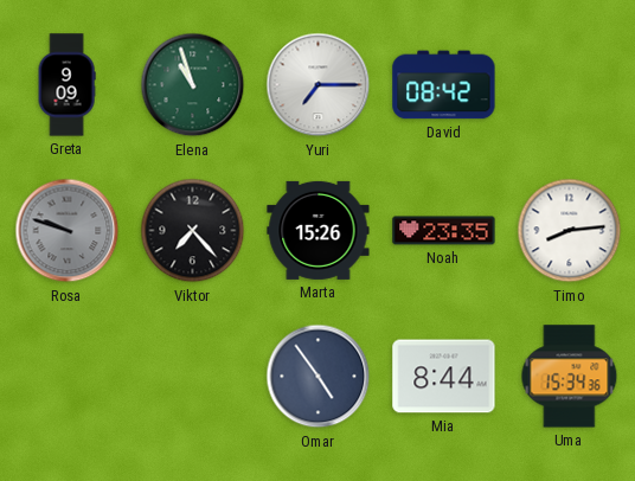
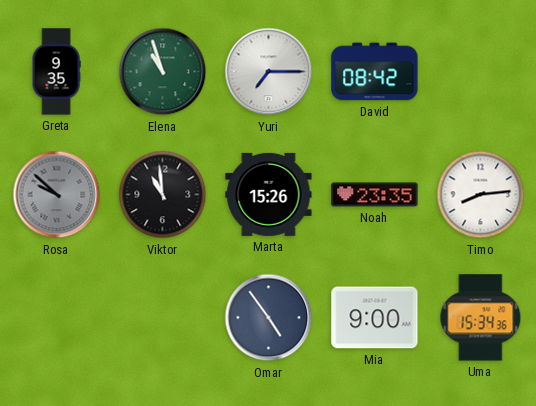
Greta: 9:09 -> 9:35 (56, 72)
Rosa: 9:48 -> 9:52 (57, 195)
Viktor: 7:23 -> 10:59 (163, 195)
Mia: 8:44 -> 9:00 (375, 318)
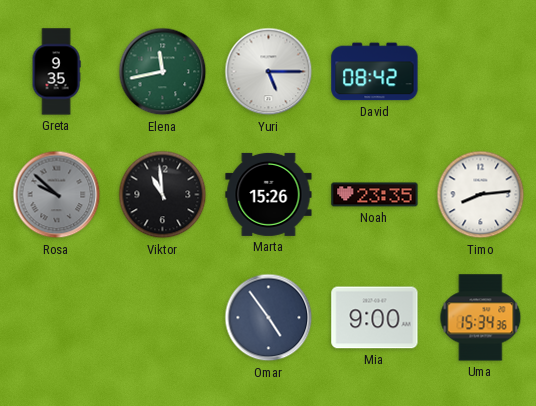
Elena: 10:57 -> 11:43 (163, 72)
Yuri: 7:15 -> 5:15 (269, 72)
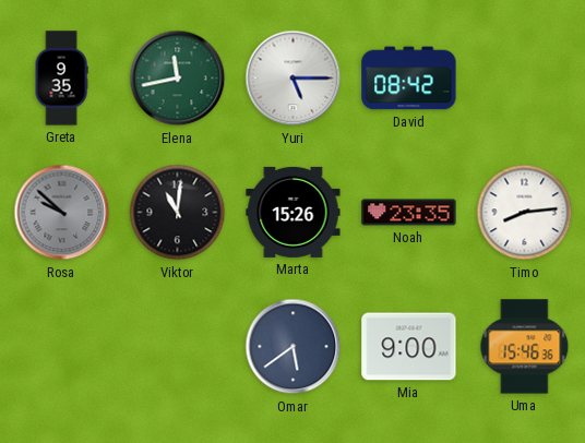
Viktor: 10:59 -> 11:01 (178, 213)
Omar: 4:54 -> 5:39 (294, 347)
Uma: 15:34 -> 15:46 (525, 347)
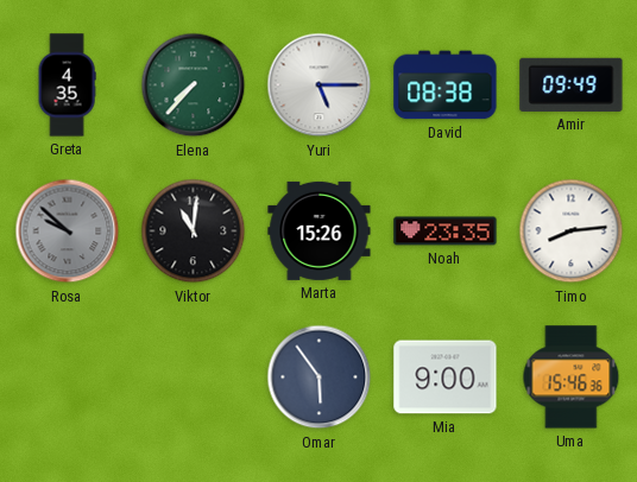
Greta: 9:35 -> 4:35 (67, 85)
Elena: 11:43 -> 7:37 (194, 85)
David: 08:42 -> 08:38 (446, 85)
Amir: none -> 09:49 (572, 84)
Omar: 5:39 -> 5:54 (320, 378)
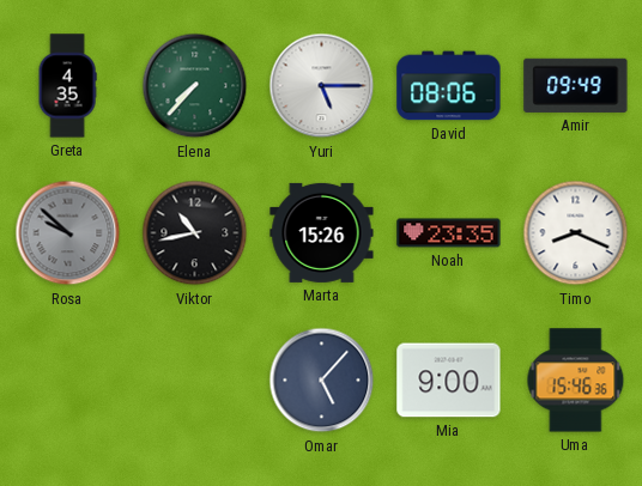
David: 08:38 -> 08:06 (449, 86)
Viktor: 11:01 -> 10:43 (195, 233)
Timo: 8:14 -> 8:19 (576, 233)
Omar: 5:54 -> 5:07 (322, 381)
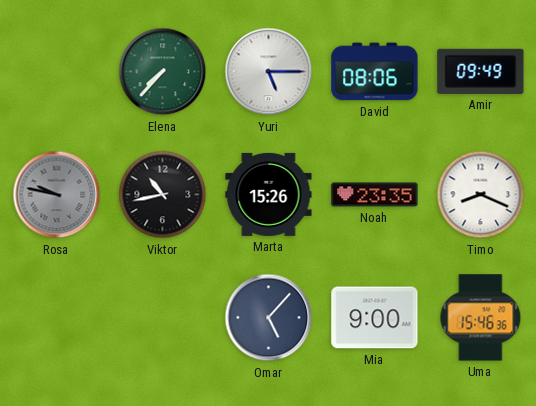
Greta: 4:35 -> none (67, 86)
Rosa: 9:52 -> 9:47 (57, 195)
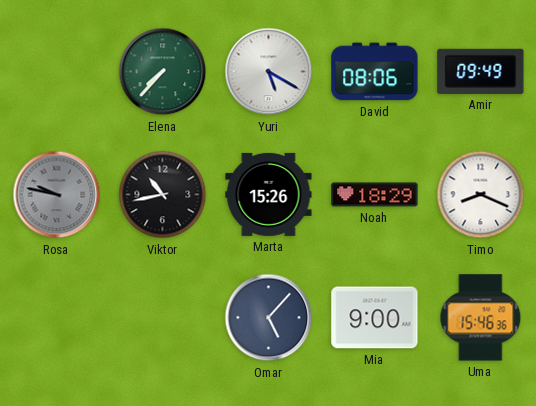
Yuri: 5:15 -> 5:20 (269, 72)
Noah: 23:35 -> 18:29 (375, 195)
